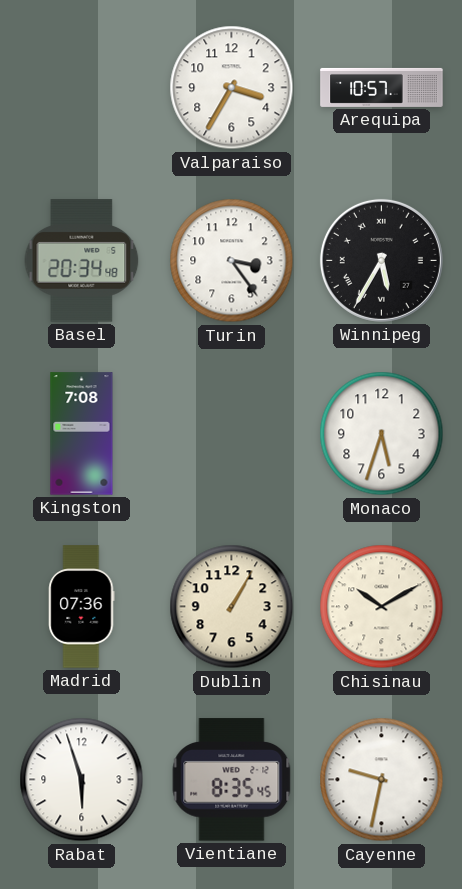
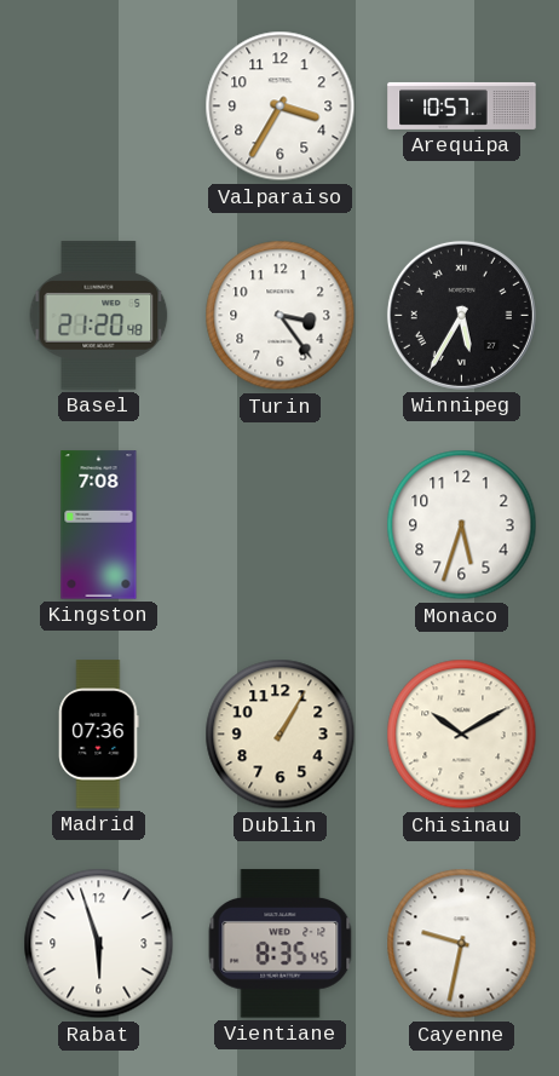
Basel: 20:34 -> 21:20 (99, 316)
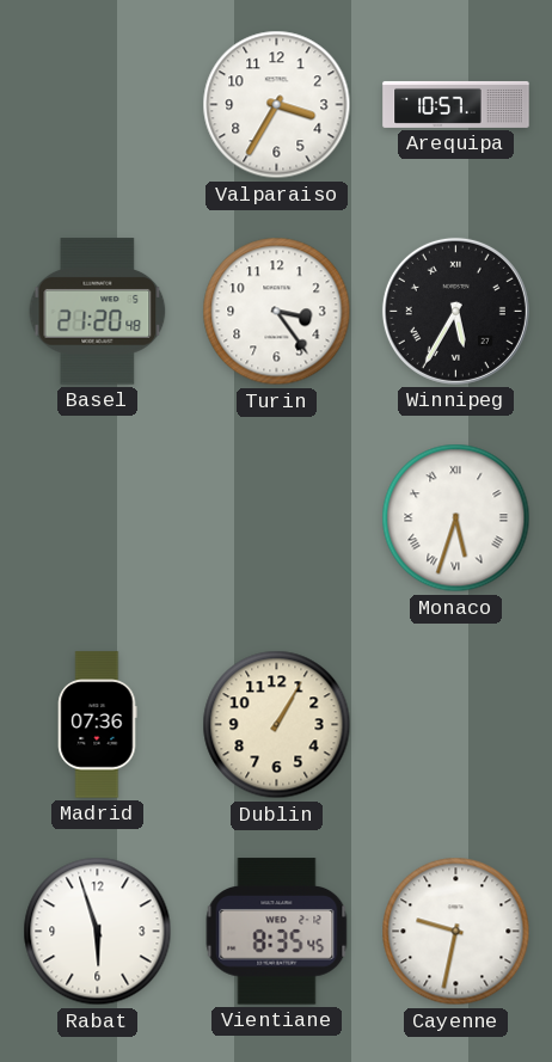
Kingston: 7:08 -> none (99, 525)
Monaco numerals: Arabic -> Roman (456, 518)
Chisinau: 10:10 -> none (462, 735)
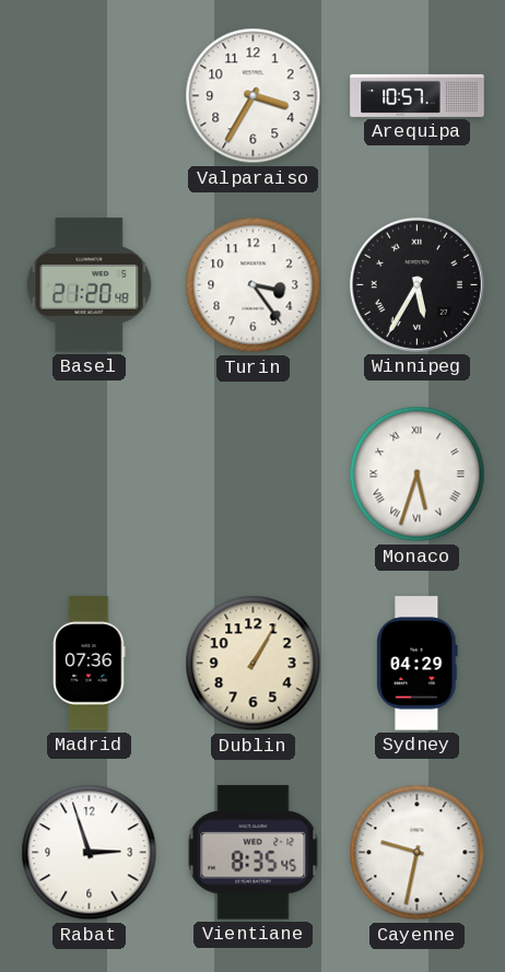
Sydney: none -> 04:29 (418, 664)
Rabat: 5:57 -> 2:57 (90, 853)
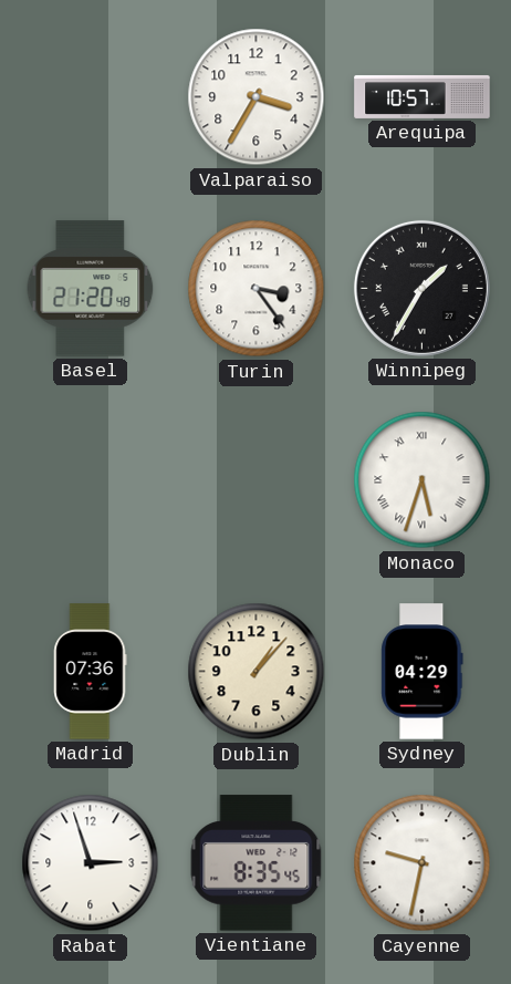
Winnipeg: 5:35 -> 1:35 (421, 288)
Dublin: 1:05 -> 1:07 (257, 672)
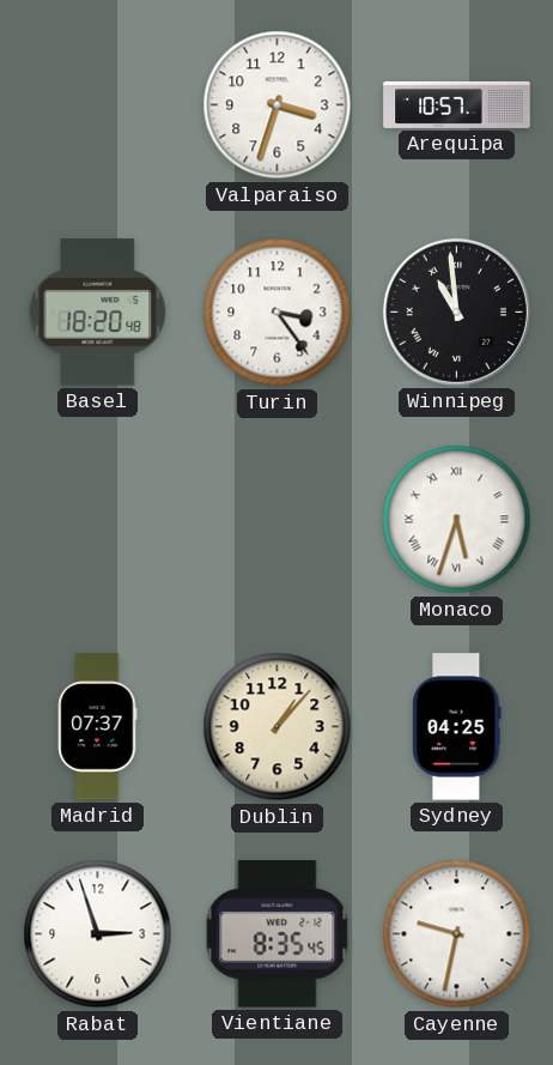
Valparaiso: 3:35 -> 3:33 (278, 105)
Basel: 21:20 -> 18:20 (98, 313)
Winnipeg: 1:35 -> 10:59 (456, 311)
Madrid: 07:36 -> 07:37 (98, 727)
Sydney: 04:29 -> 04:25 (457, 727)
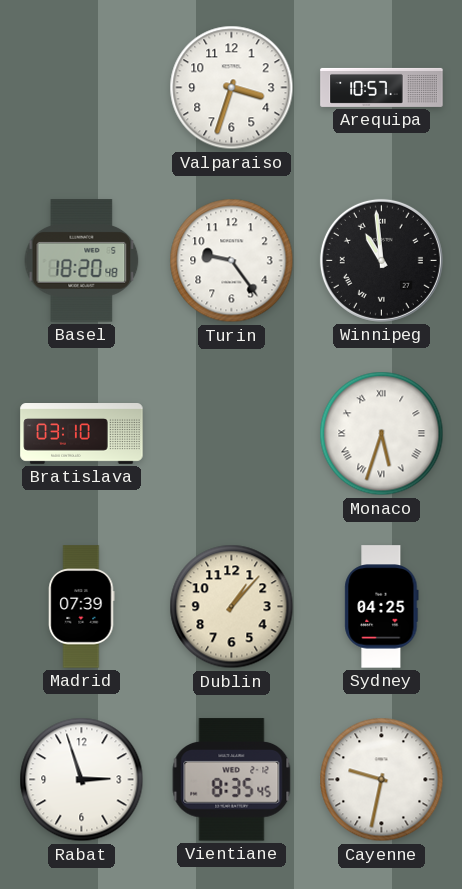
Turin: 3:24 -> 9:24 (232, 261)
Bratislava: none -> 03:10 (82, 434)
Madrid: 07:37 -> 07:39 (82, 607)
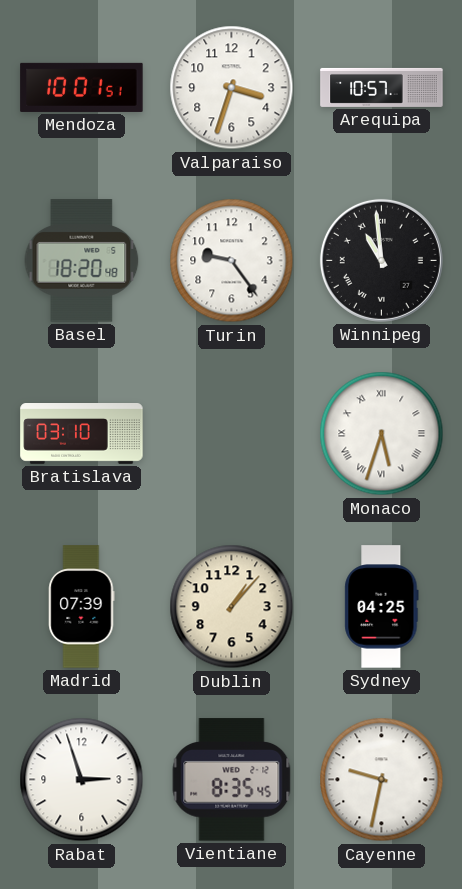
Mendoza: none -> 10:01 (82, 87)
